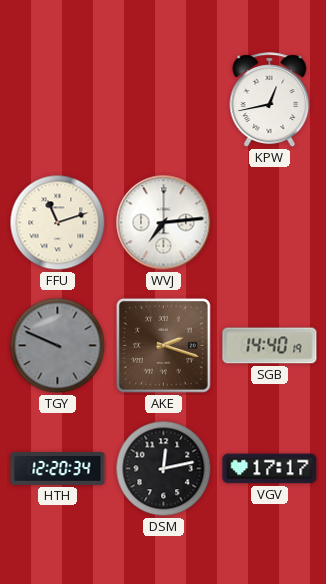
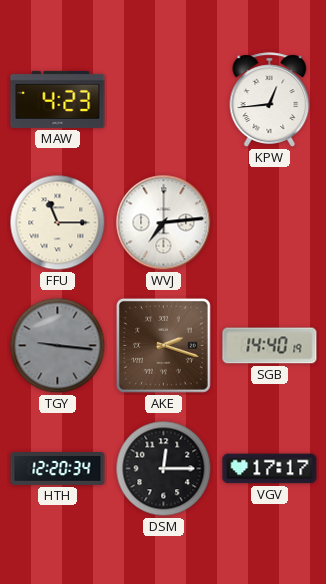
MAW: none -> 4:23 (58, 99)
KPW: 12:43 -> 12:44 (270, 100)
FFU: 11:12 -> 11:15 (58, 223)
TGY: 9:49 -> 9:16 (58, 346)
DSM: 12:13 -> 12:15 (164, 469)
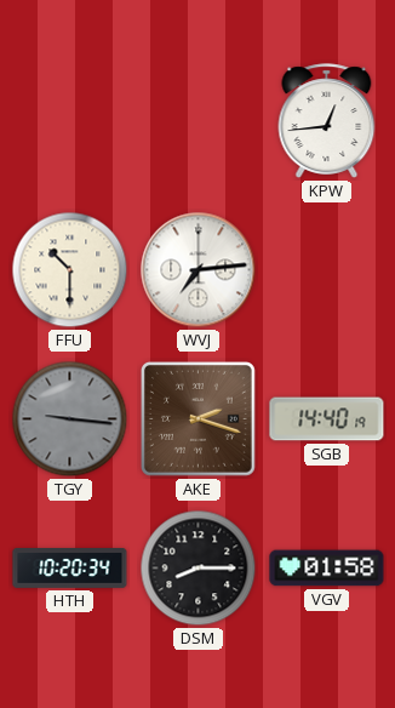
MAW: 4:23 -> none (58, 99)
FFU: 11:15 -> 10:30 (70, 270)
HTH: 12:20 -> 10:20 (70, 569)
DSM: 12:15 -> 8:15 (199, 569)
VGV: 17:17 -> 01:58 (327, 569)
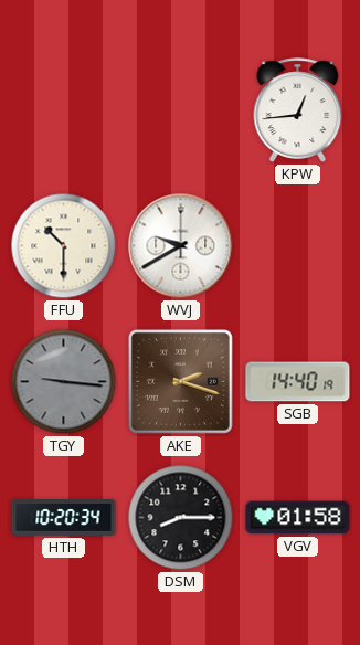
WVJ: 7:14 -> 9:40 (181, 246)
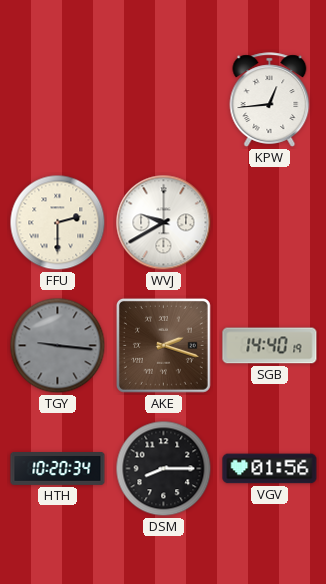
FFU: 10:30 -> 2:30 (58, 223)
VGV: 01:58 -> 01:56 (270, 469)
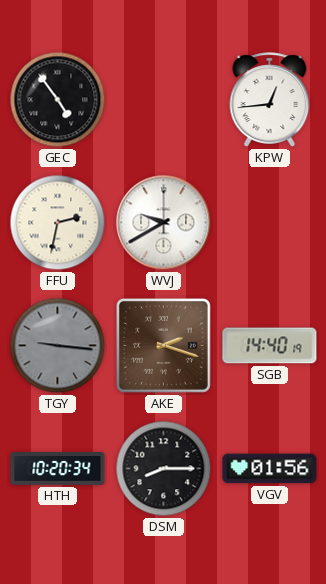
GEC: none -> 4:54 (58, 100)
FFU: 2:30 -> 2:32 (58, 223)
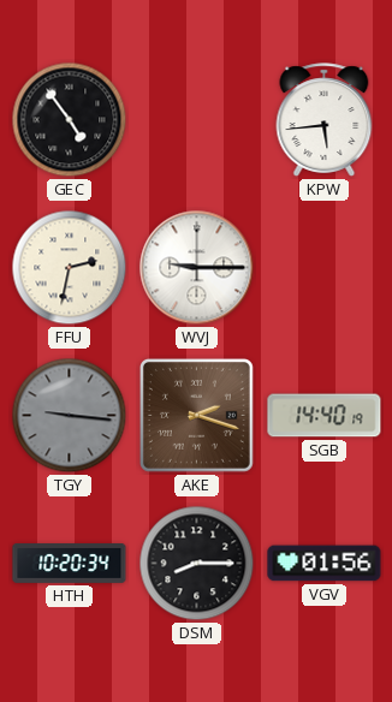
KPW: 12:44 -> 5:44 (325, 120)
WVJ: 9:40 -> 9:15 (197, 268)
